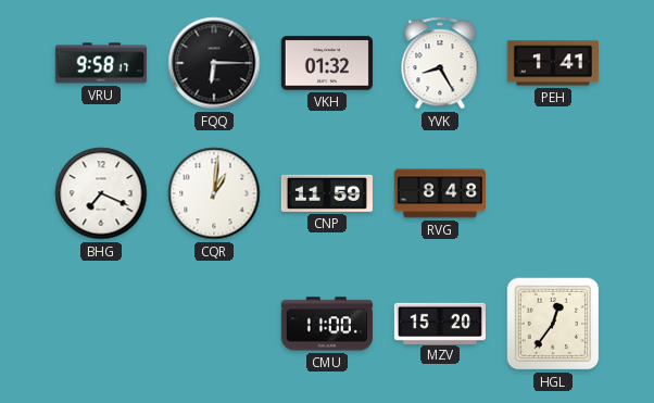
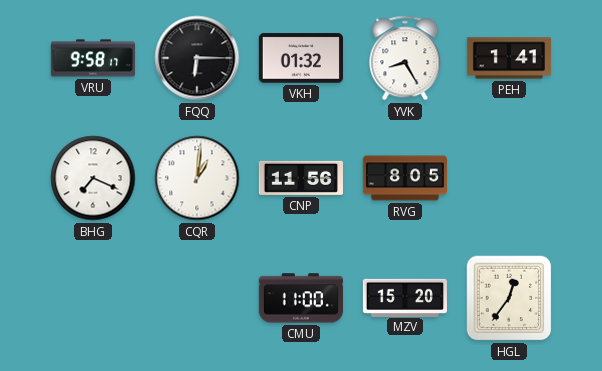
CNP: 11:59 -> 11:56 (301, 178)
RVG: 8:48 -> 8:05 (404, 178)
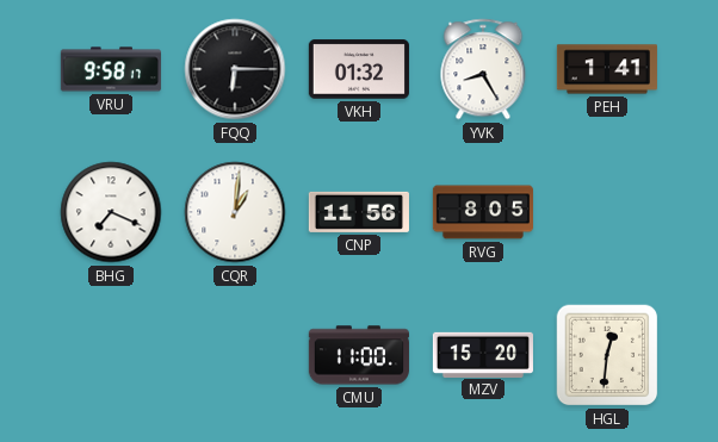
HGL: 12:36 -> 12:31 (607, 355)
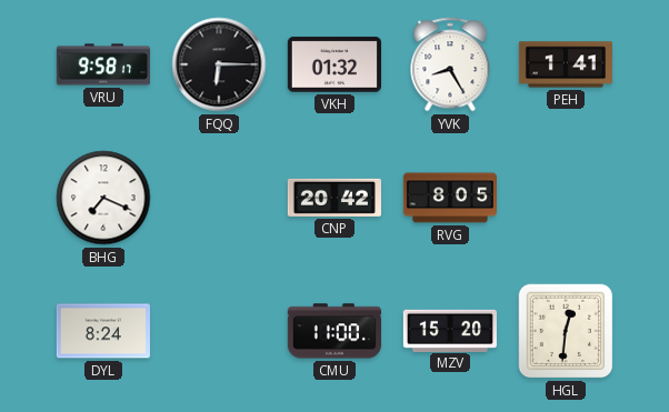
CQR: 1:01 -> none (235, 212)
CNP: 11:56 -> 20:42 (334, 198)
DYL: none -> 8:24 (103, 331)
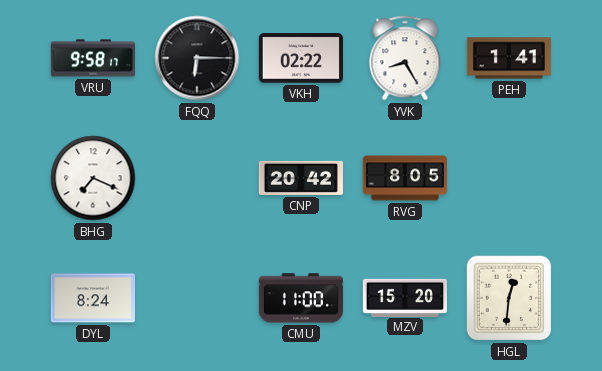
VKH: 01:32 -> 02:22 (301, 58)
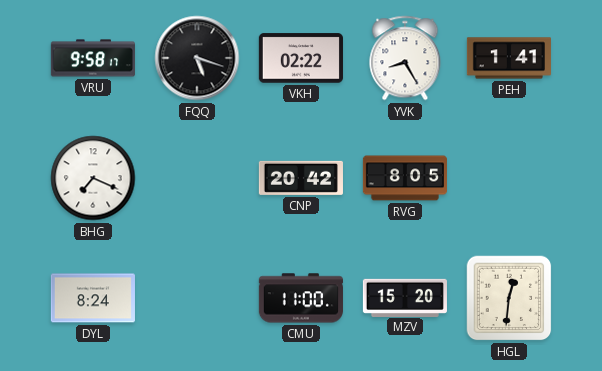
FQQ: 6:15 -> 5:18 (197, 58)
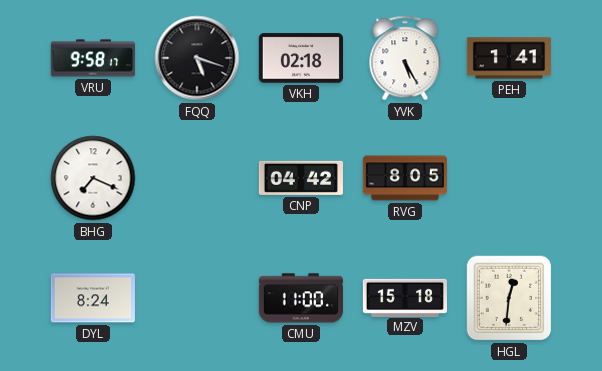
VKH: 02:22 -> 02:18 (301, 58)
YVK: 8:25 -> 5:25 (405, 58)
CNP: 20:42 -> 04:42 (301, 178)
MZV: 15:20 -> 15:18 (405, 297)
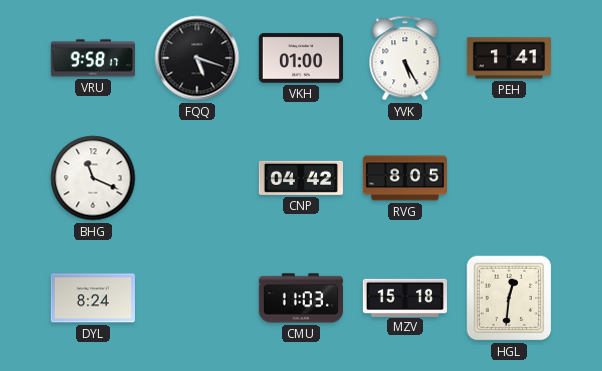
VKH: 02:18 -> 01:00 (301, 58)
BHG: 7:19 -> 11:19 (93, 178)
CMU: 11:00 -> 11:03 (301, 298)
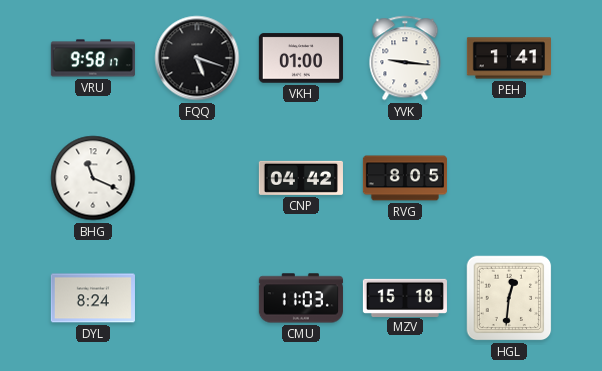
YVK: 5:25 -> 9:16 (405, 58)
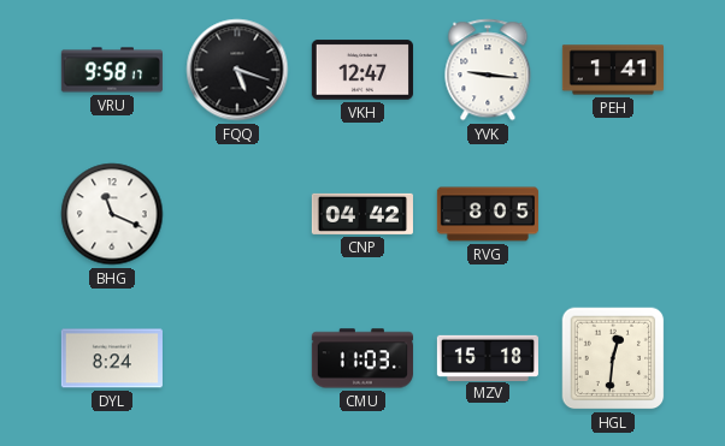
VKH: 01:00 -> 12:47 (362, 70)
